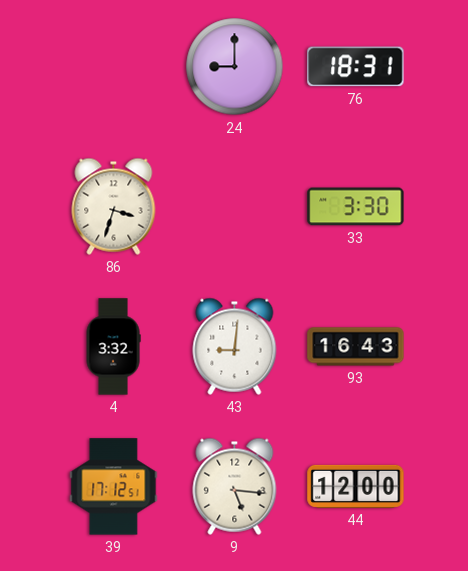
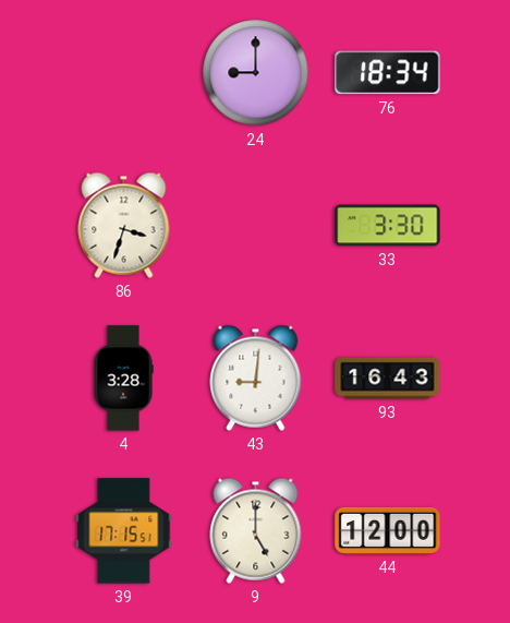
76: 18:31 -> 18:34 (388, 73)
4: 3:32 -> 3:28 (123, 379)
39: 17:12 -> 17:15 (124, 531)
9: 5:16 -> 5:00 (256, 530)
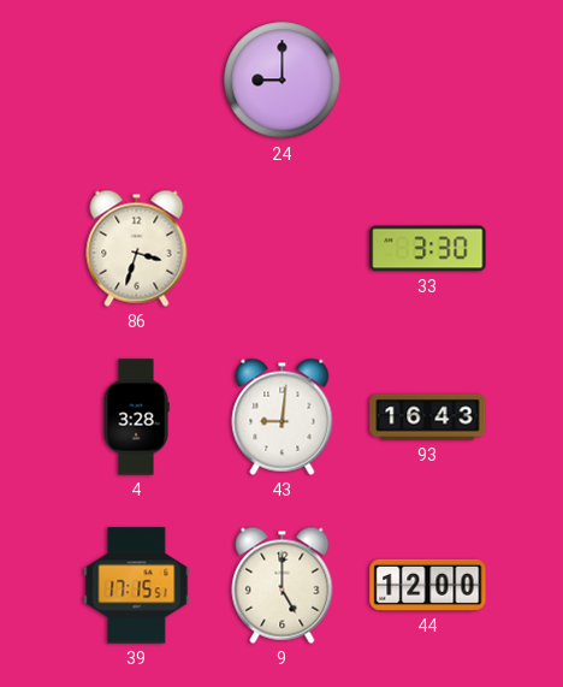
76: 18:34 -> none (388, 73)
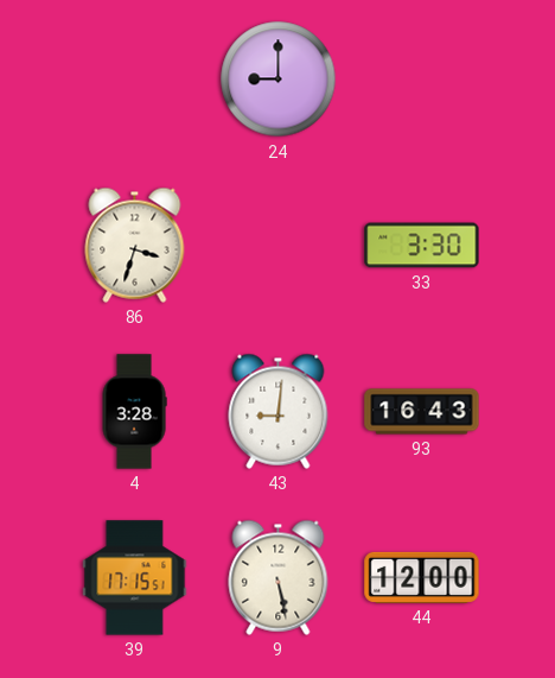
9: 5:00 -> 5:28 (279, 577)
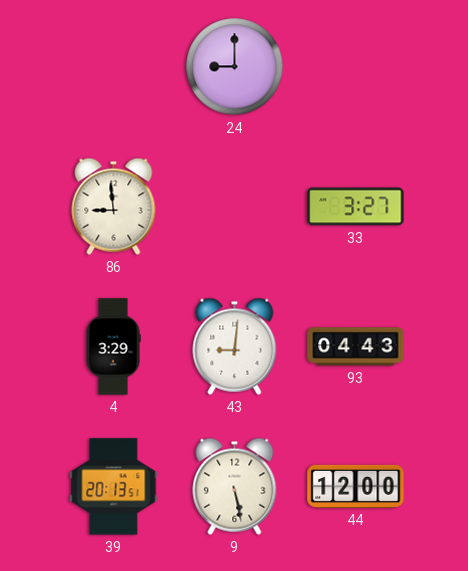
86: 3:33 -> 8:59 (114, 206)
33: 3:30 -> 3:27 (356, 207)
4: 3:28 -> 3:29 (113, 347)
93: 16:43 -> 04:43 (356, 347)
39: 17:15 -> 20:13 (114, 487)
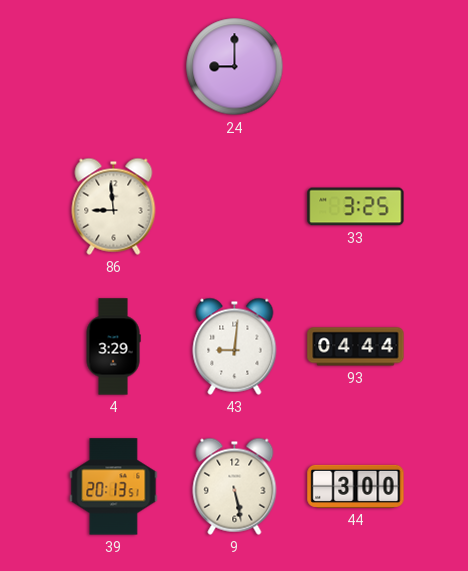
33: 3:27 -> 3:25 (356, 207)
93: 04:43 -> 04:44 (356, 347)
44: 12:00 -> 3:00 (356, 486)
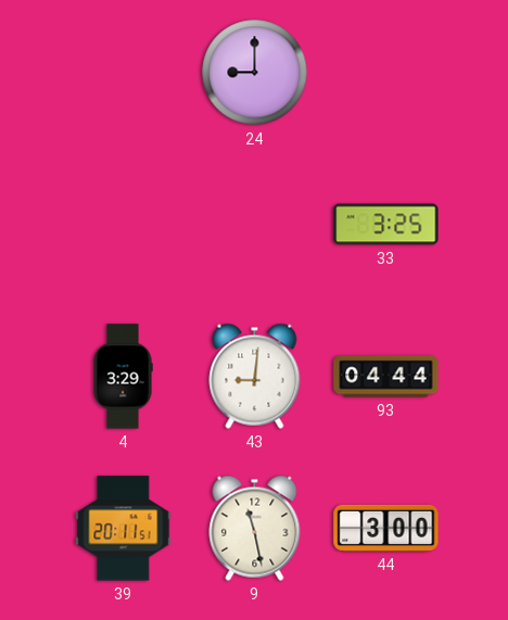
86: 8:59 -> none (114, 206)
39: 20:13 -> 20:11 (124, 529)
9: 5:28 -> 11:28 (255, 528)
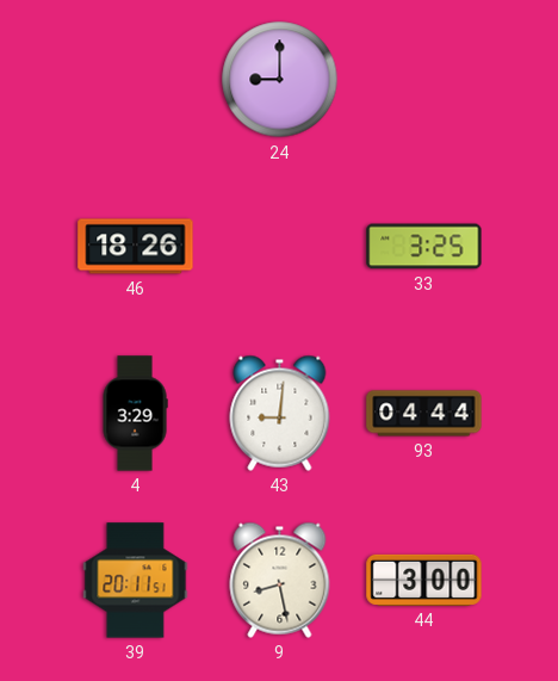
46: none -> 18:26 (136, 247)
9: 11:28 -> 8:28 (280, 580)
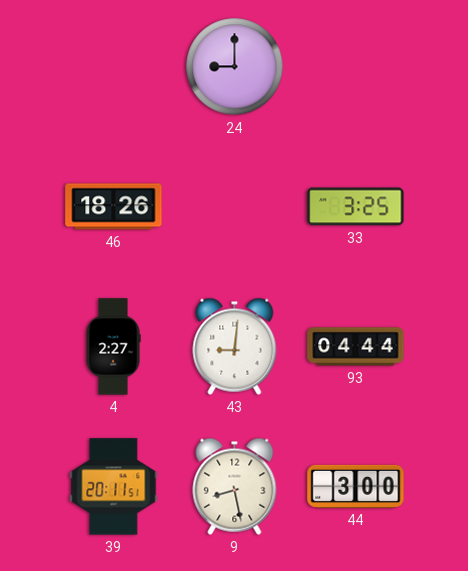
4: 3:29 -> 2:27 (113, 347)
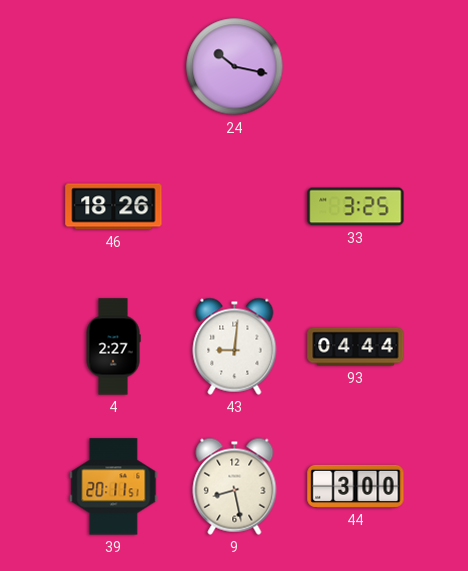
24: 9:00 -> 10:17 (235, 67)
